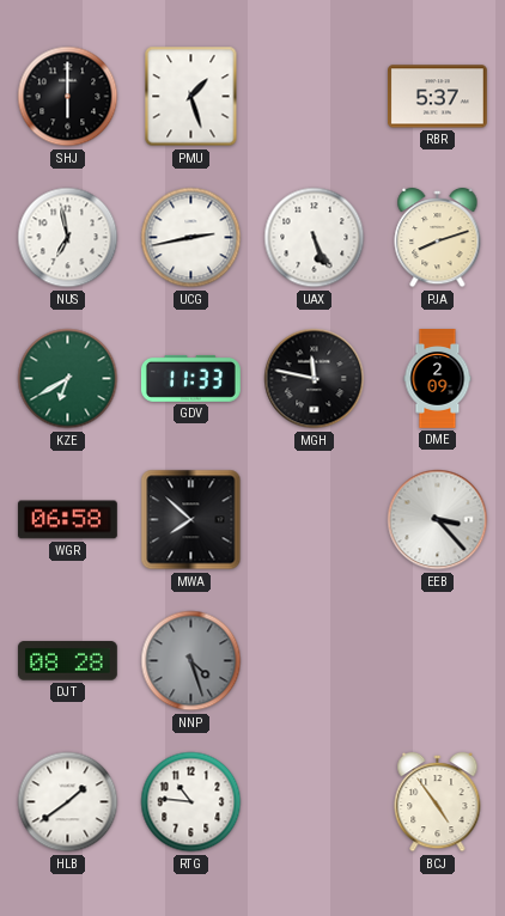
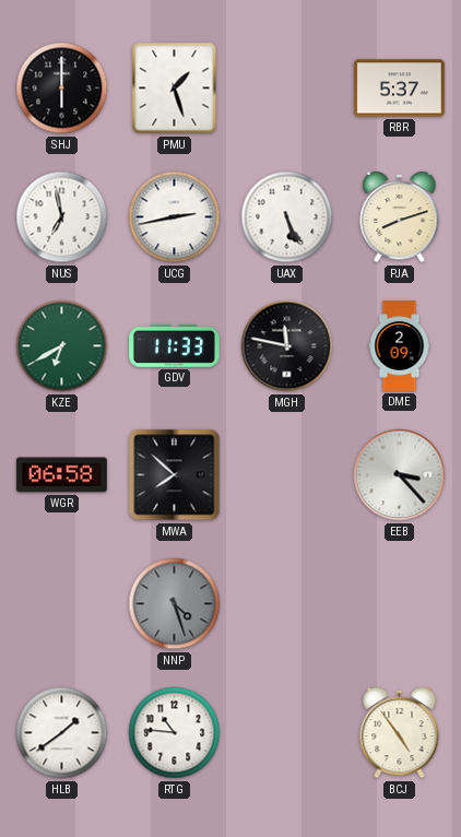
DJT: 08:28 -> none (67, 661)
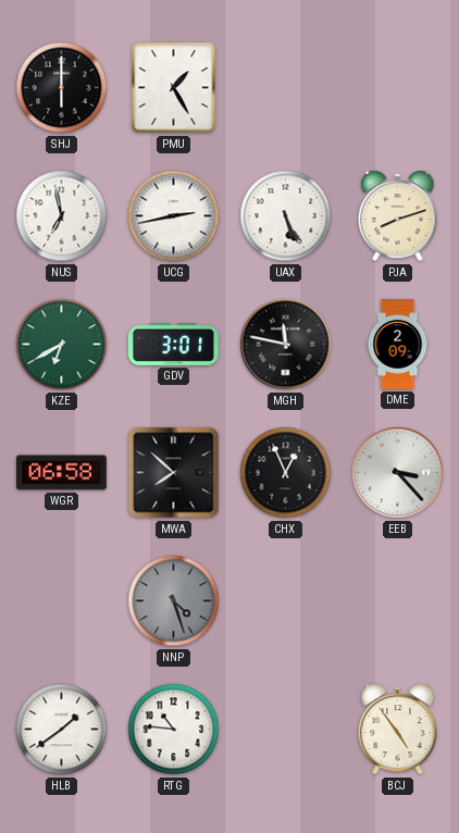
PMU: 1:27 -> 1:25 (174, 88)
RBR: 5:37 -> none (400, 89)
GDV: 11:33 -> 3:01 (174, 344)
CHX: none -> 12:56 (286, 473)
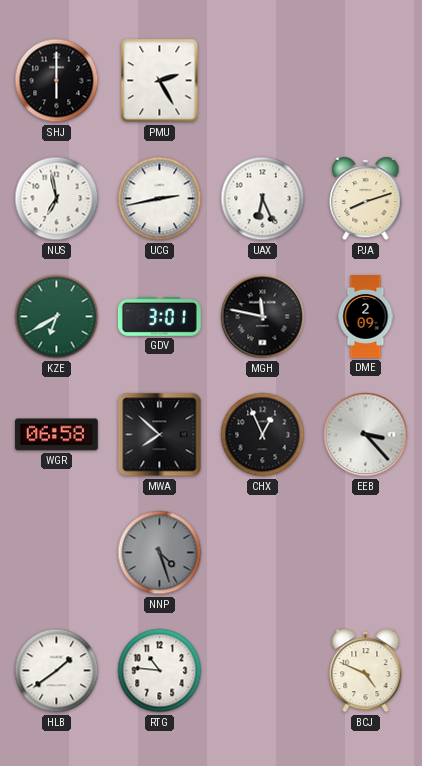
PMU: 1:25 -> 2:25 (160, 81)
UAX: 5:26 -> 6:26 (263, 199)
BCJ: 4:54 -> 4:49 (366, 671)
